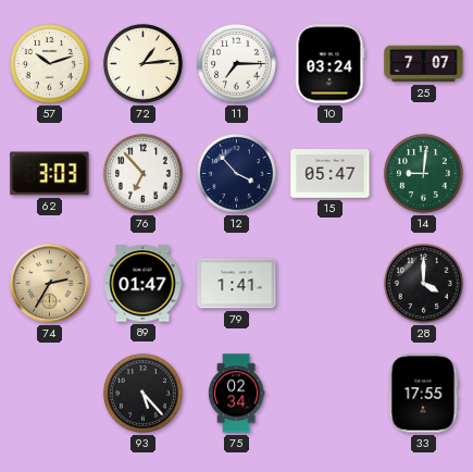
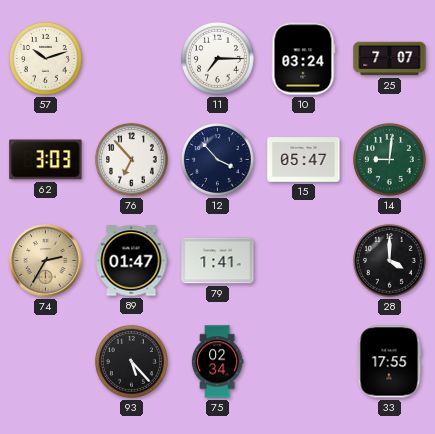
72: 1:14 -> none (142, 63)
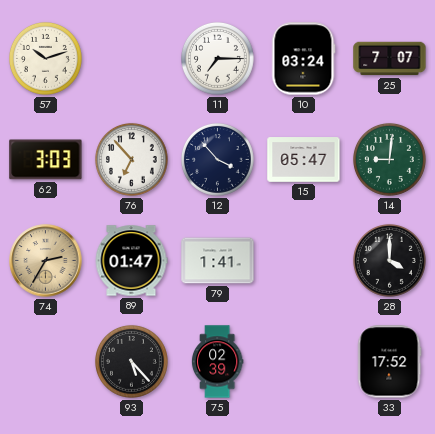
75: 02:34 -> 02:39 (217, 362)
33: 17:55 -> 17:52 (389, 362)
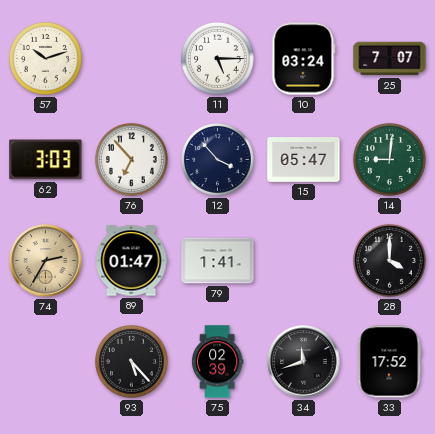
11: 7:15 -> 5:15 (217, 58)
34: none -> 11:42 (304, 362)
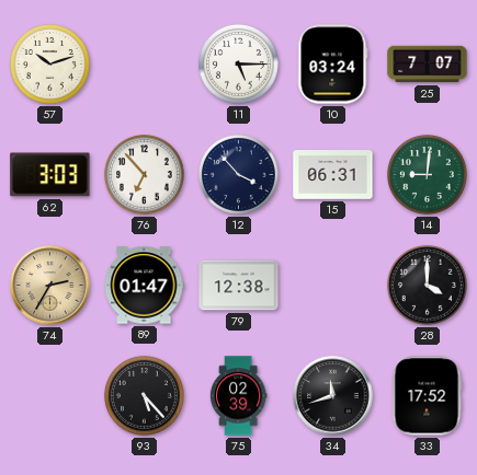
15: 05:47 -> 06:31 (333, 175)
79: 1:41 -> 12:38 (239, 286)
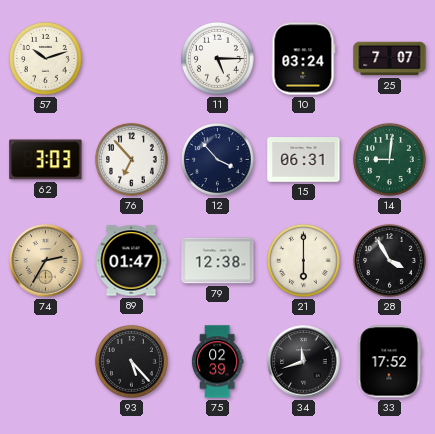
21: none -> 6:00 (303, 260)
28: 4:00 -> 3:55 (389, 260)
